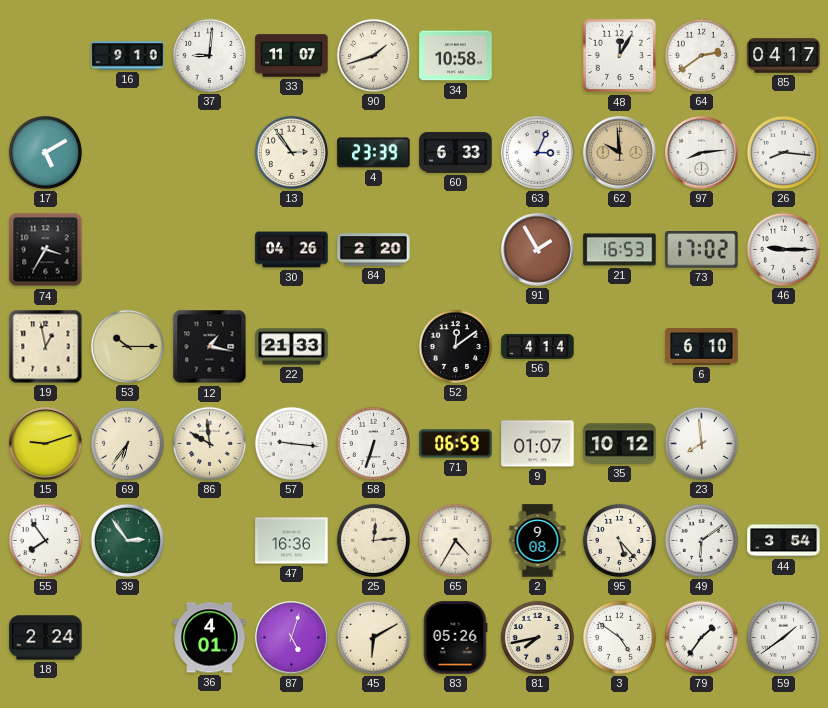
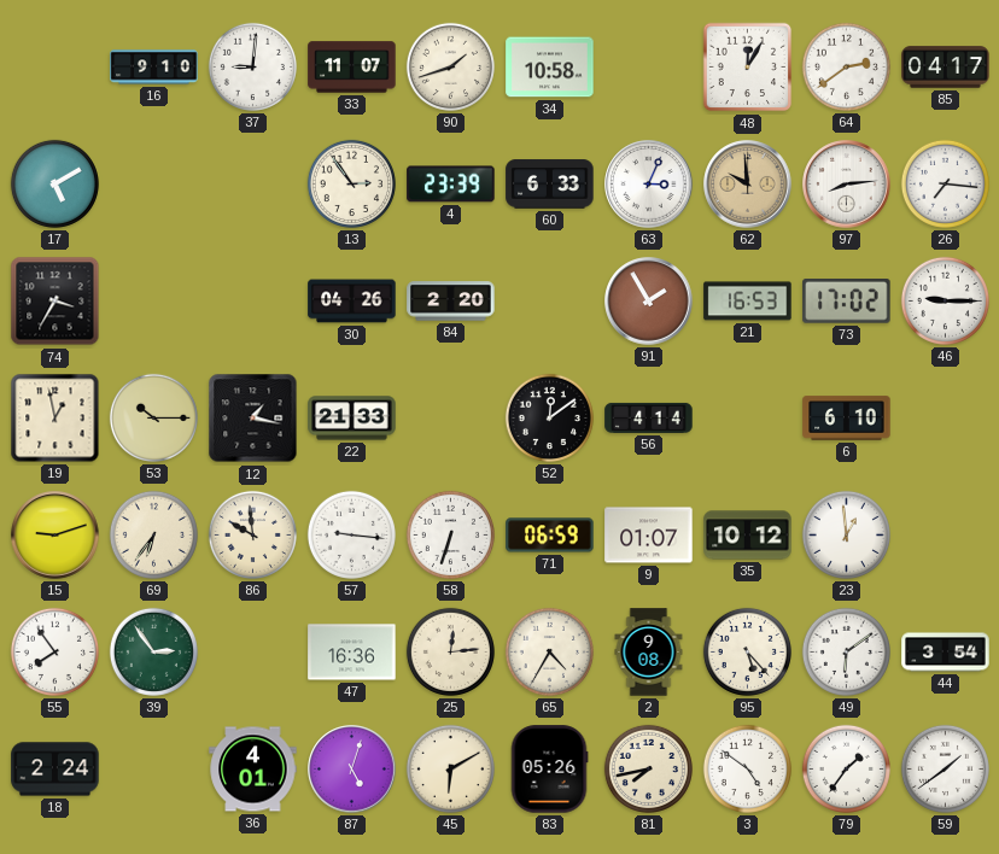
26: 8:16 -> 7:16 (945, 183)
23: 7:59 -> 12:59 (846, 534)
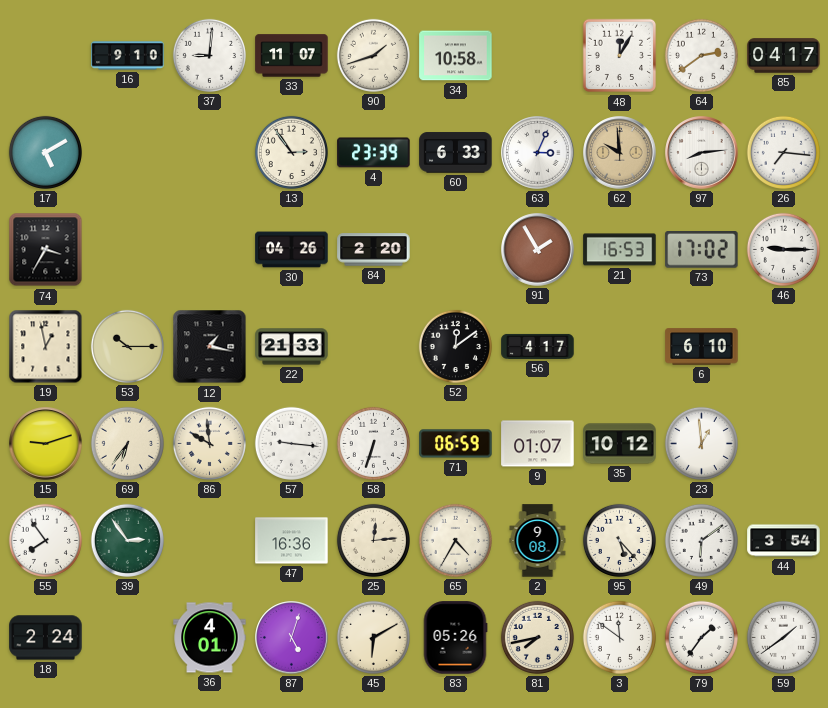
56: 4:14 -> 4:17 (538, 346)
3: 4:51 -> 11:51 (619, 637)
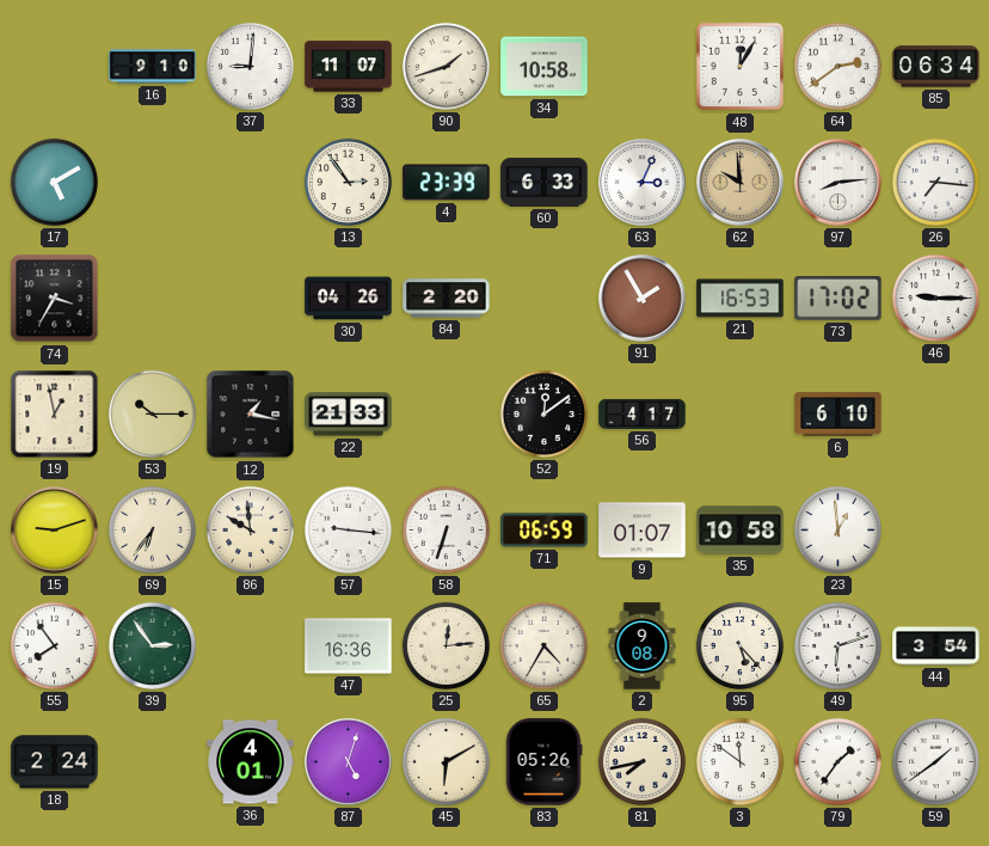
85: 04:17 -> 06:34 (936, 67)
35: 10:12 -> 10:58 (741, 531)
49: 6:09 -> 6:12 (837, 645)
